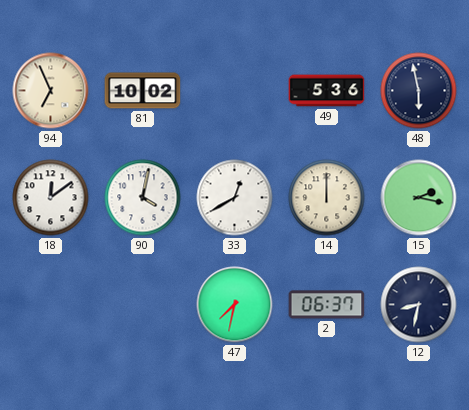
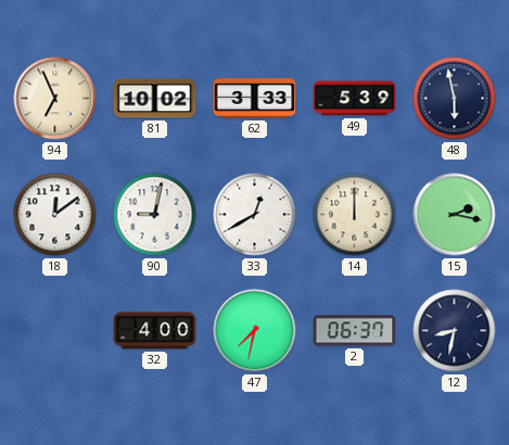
62: none -> 3:33 (255, 99)
49: 5:36 -> 5:39 (355, 99)
90: 4:02 -> 9:02 (155, 215)
32: none -> 4:00 (155, 331)
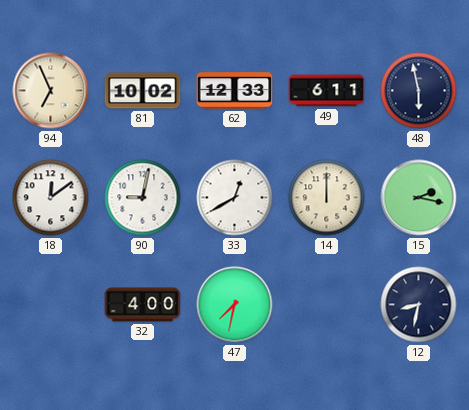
62: 3:33 -> 12:33 (235, 91)
49: 5:39 -> 6:11 (327, 91)
2: 06:37 -> none (355, 331)
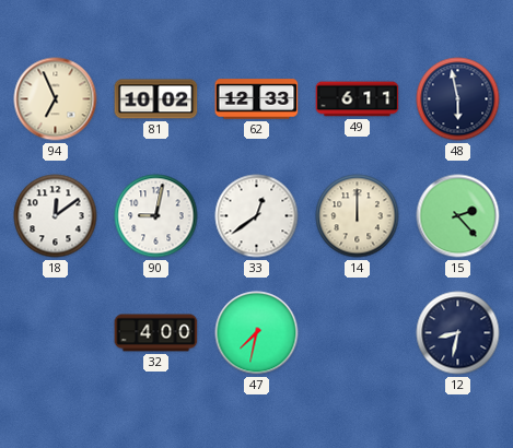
33: 12:40 -> 12:39 (257, 216)
15: 2:17 -> 2:23 (458, 216)
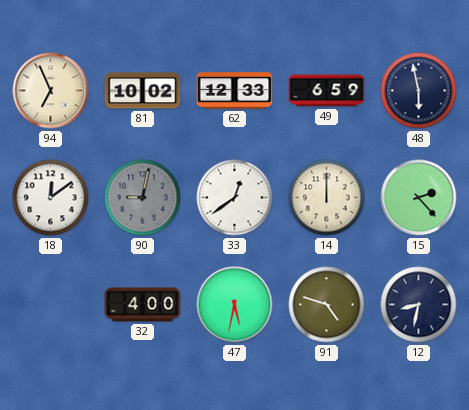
49: 6:11 -> 6:59 (327, 91)
90 dial: white -> grey (143, 198)
47: 7:32 -> 5:32 (235, 305)
91: none -> 4:48 (327, 305)
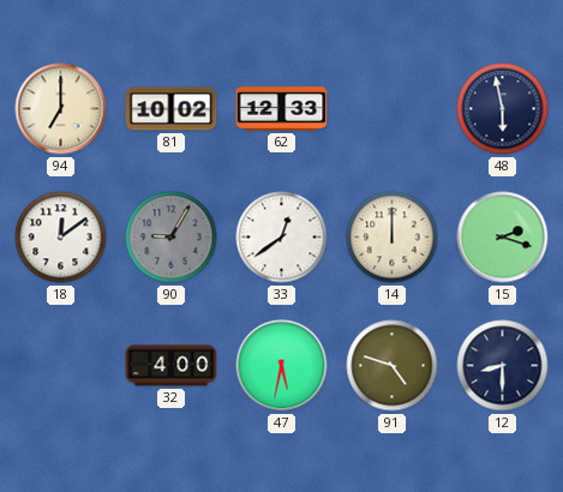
94: 6:56 -> 7:00 (61, 109)
49: 6:59 -> none (327, 91)
90: 9:02 -> 9:05 (172, 238)
15: 2:23 -> 2:18 (503, 238)
12: 8:32 -> 8:30 (503, 366)
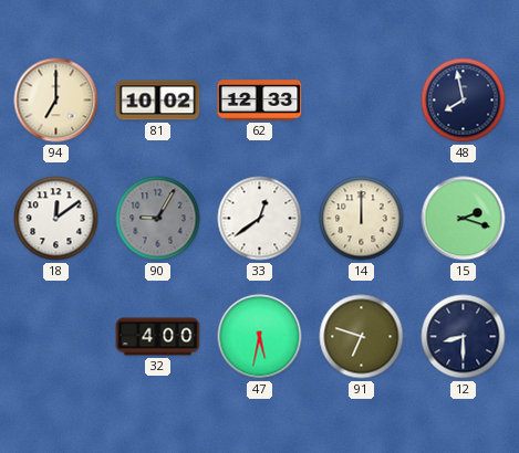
48: 5:58 -> 7:58 (464, 101)
91: 4:48 -> 6:48 (362, 337)
